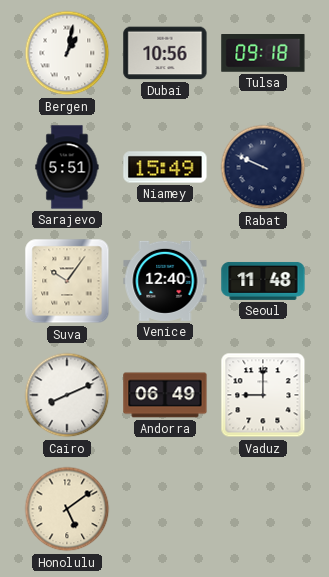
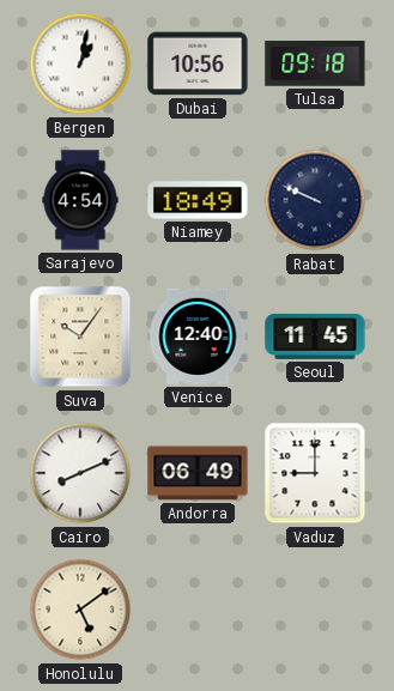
Sarajevo: 5:51 -> 4:54 (80, 200)
Niamey: 15:49 -> 18:49 (198, 200)
Seoul: 11:48 -> 11:45 (315, 337)
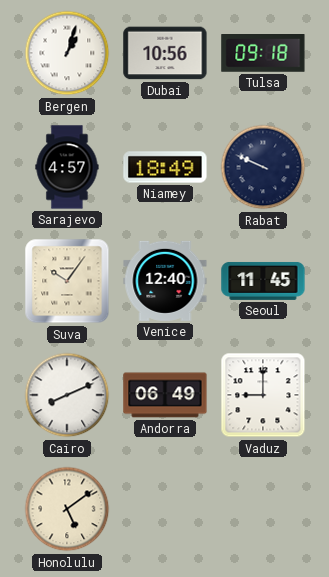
Bergen: 1:02 -> 1:03 (67, 53)
Sarajevo: 4:54 -> 4:57 (67, 167)
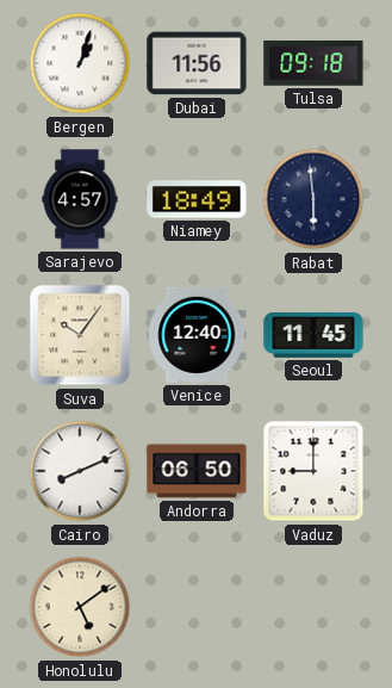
Dubai: 10:56 -> 11:56 (197, 63)
Rabat: 9:49 -> 5:59 (313, 199)
Andorra: 06:49 -> 06:50 (197, 471)
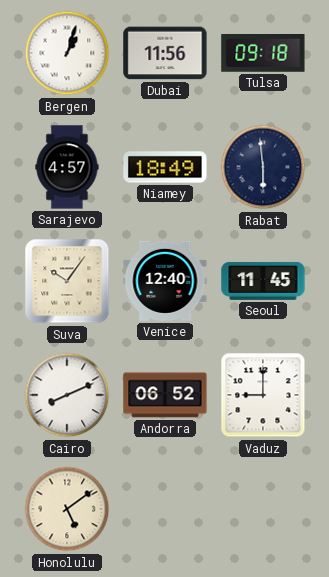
Andorra: 06:50 -> 06:52 (165, 395)
